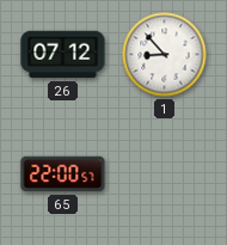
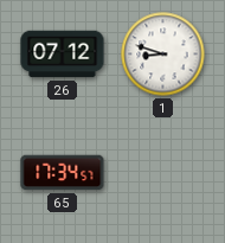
1: 8:53 -> 8:48 (163, 55)
65: 22:00 -> 17:34 (63, 173)
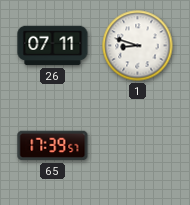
26: 07:12 -> 07:11 (53, 46)
65: 17:34 -> 17:39 (53, 146)
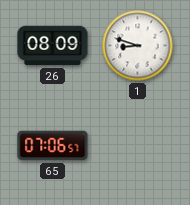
26: 07:11 -> 08:09 (53, 46)
65: 17:39 -> 07:06 (53, 146)
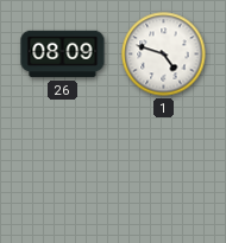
1: 8:48 -> 4:48 (164, 55)
65: 07:06 -> none (53, 146)
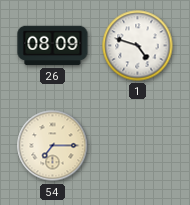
54: none -> 7:15 (53, 146)
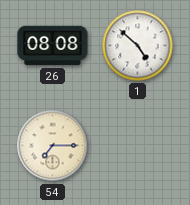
26: 08:09 -> 08:08 (53, 46)
1: 4:48 -> 4:52 (138, 46)
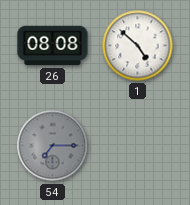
54 dial: cream -> grey (53, 146)
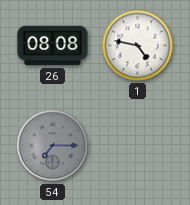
1: 4:52 -> 4:47 (138, 46)
